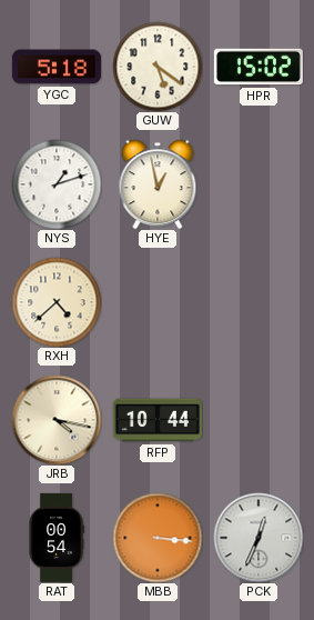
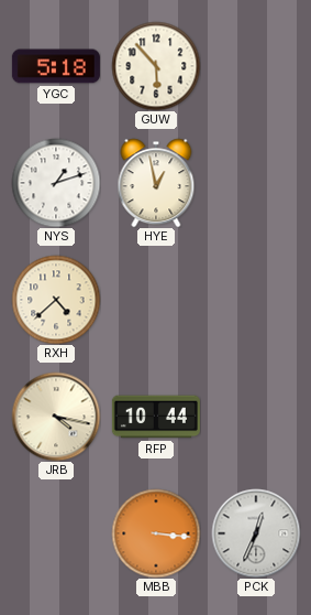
GUW: 5:21 -> 5:53 (156, 66)
HPR: 15:02 -> none (259, 67)
RAT: 00:54 -> none (57, 538)
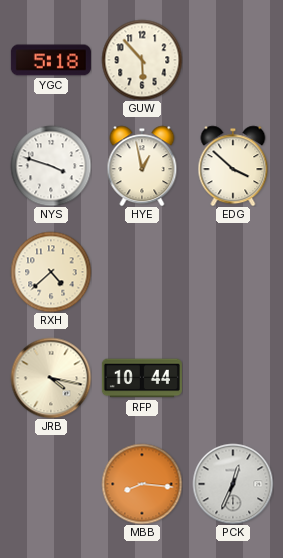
NYS: 1:12 -> 3:48 (51, 166)
EDG: none -> 3:52 (233, 166)
MBB: 3:16 -> 8:16 (142, 484)
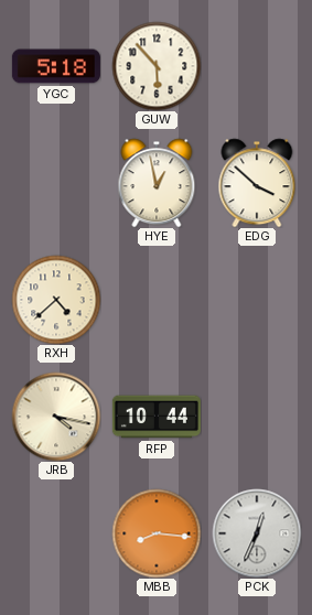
NYS: 3:48 -> none (51, 166)
